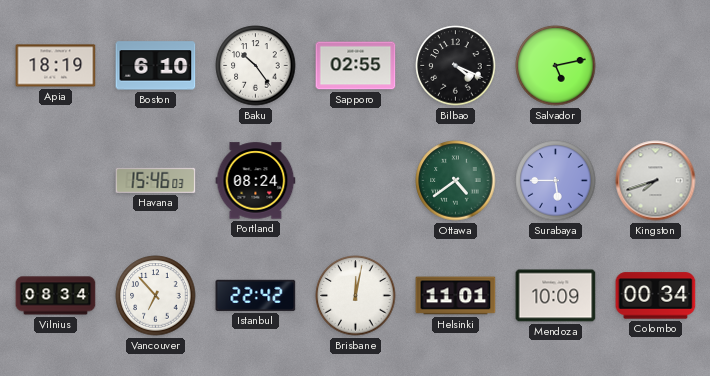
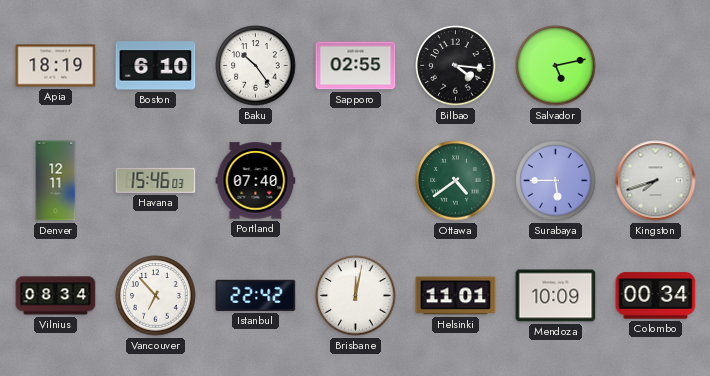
Bilbao: 4:19 -> 4:16 (456, 66)
Denver: none -> 12:11 (56, 181)
Portland: 08:24 -> 07:40 (256, 181)
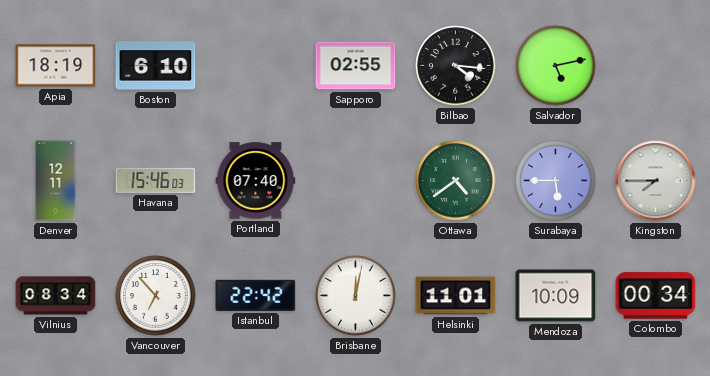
Baku: 10:24 -> none (256, 66)
Kingston: 7:42 -> 7:45 (656, 181)
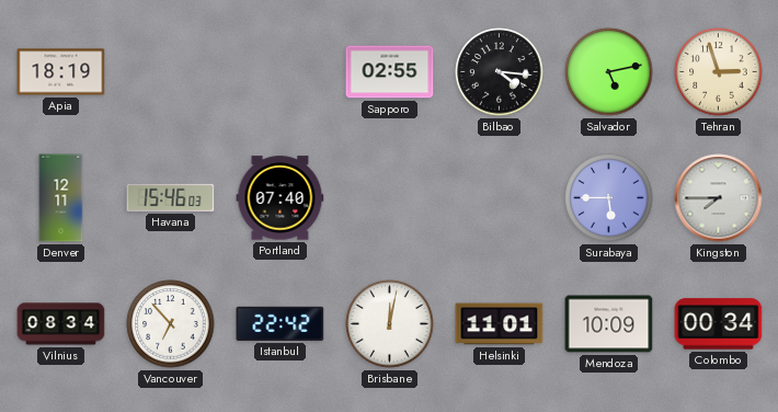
Boston: 6:10 -> none (156, 66)
Tehran: none -> 2:57 (719, 72)
Ottawa: 4:39 -> none (456, 181)
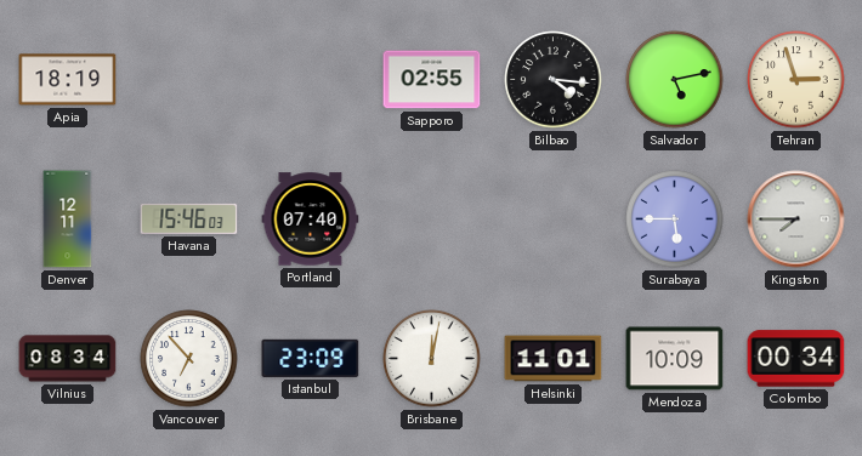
Istanbul: 22:42 -> 23:09 (311, 358)
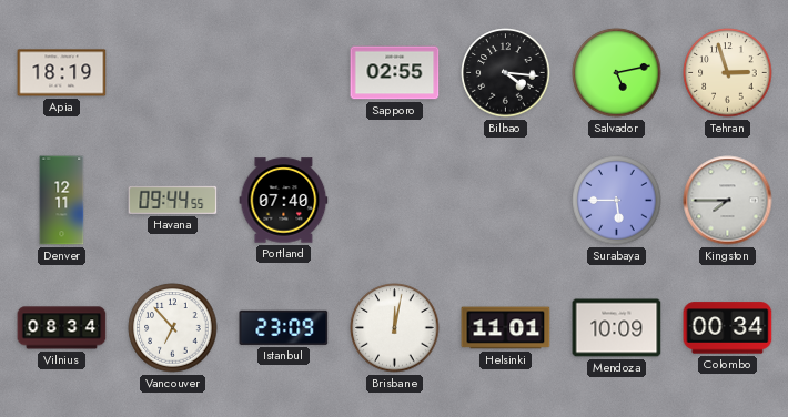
Havana: 15:46 -> 09:44 (173, 200)
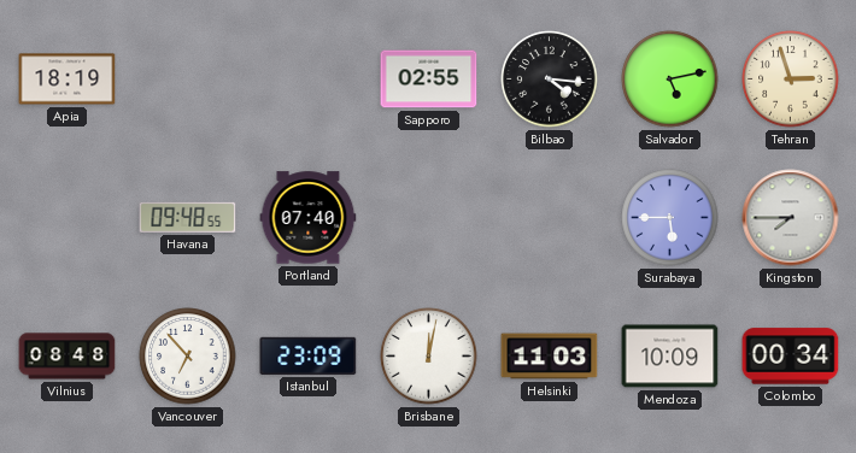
Denver: 12:11 -> none (62, 201)
Havana: 09:44 -> 09:48 (188, 217)
Vilnius: 08:34 -> 08:48 (68, 357)
Helsinki: 11:01 -> 11:03 (550, 357)
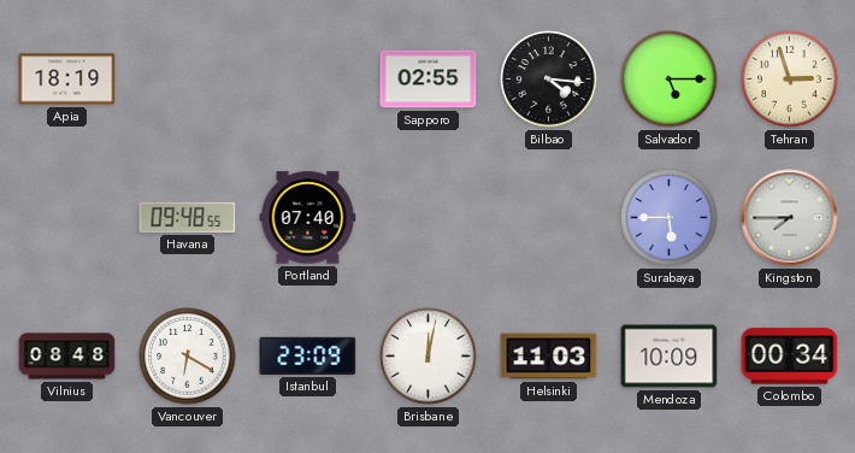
Salvador: 5:13 -> 5:15 (670, 80)
Vancouver: 6:53 -> 6:20 (188, 357)
